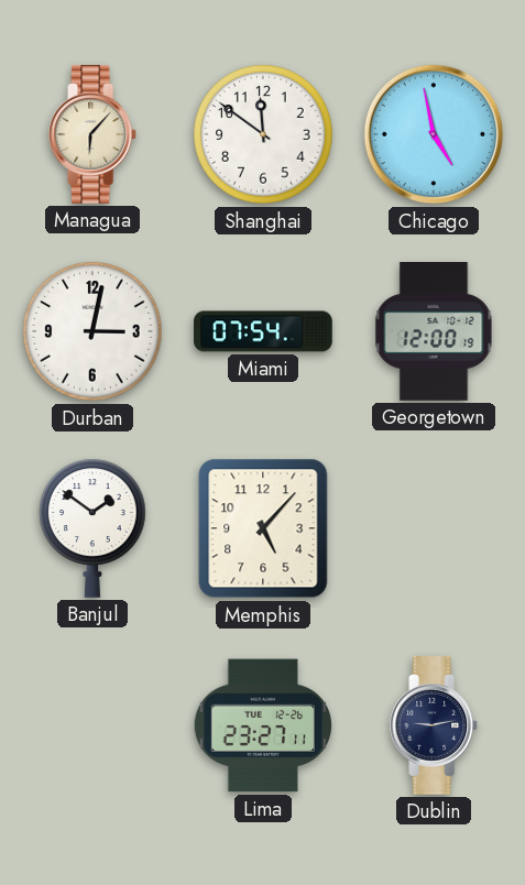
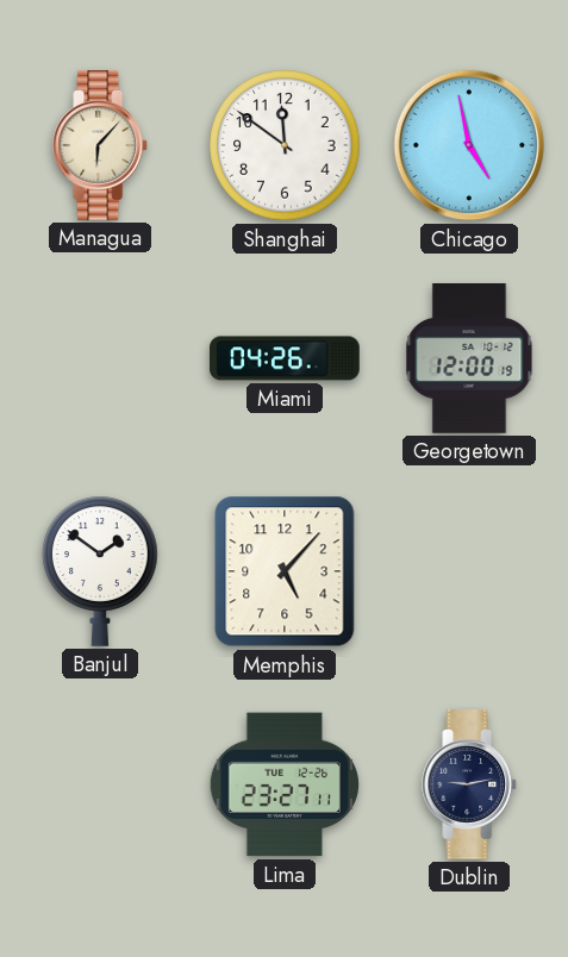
Durban: 3:02 -> none (92, 331)
Miami: 07:54 -> 04:26 (285, 358)
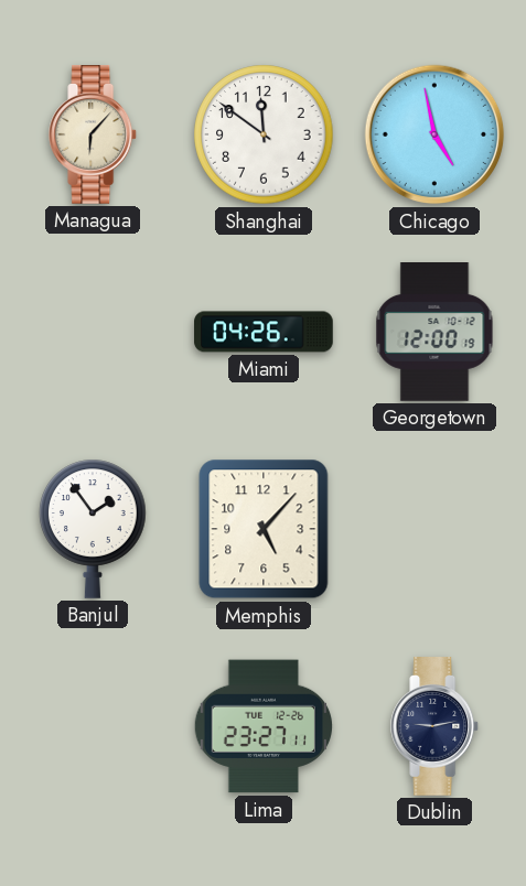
Banjul: 1:51 -> 1:54 (93, 529)
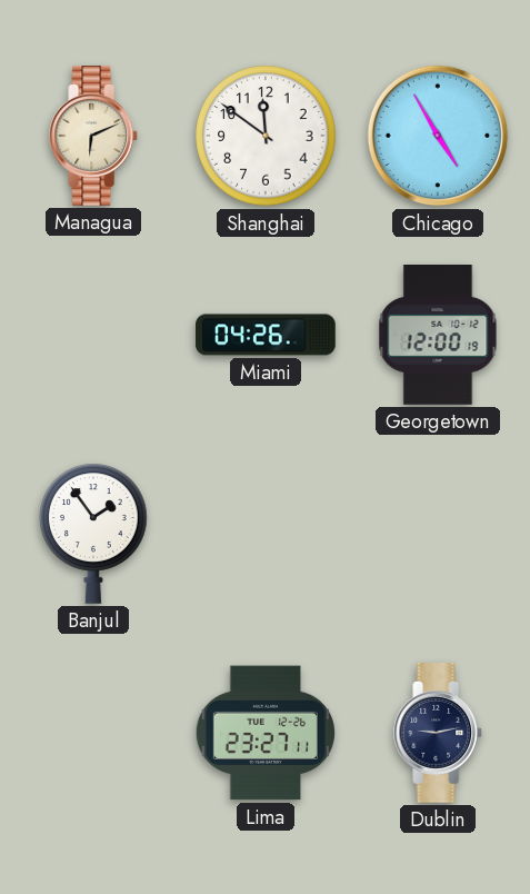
Managua: 6:07 -> 6:11 (94, 137)
Chicago: 4:58 -> 4:55 (438, 136)
Memphis: 5:07 -> none (264, 529)
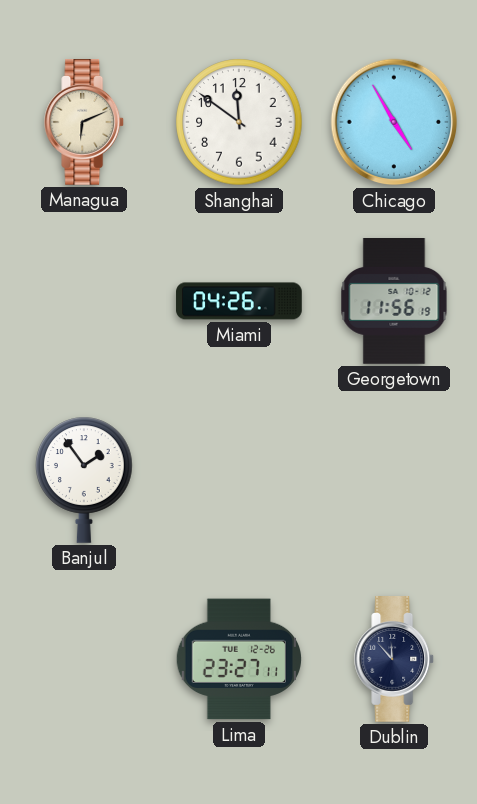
Georgetown: 12:00 -> 11:56 (394, 302)
Dublin: 9:13 -> 11:53 (395, 660)
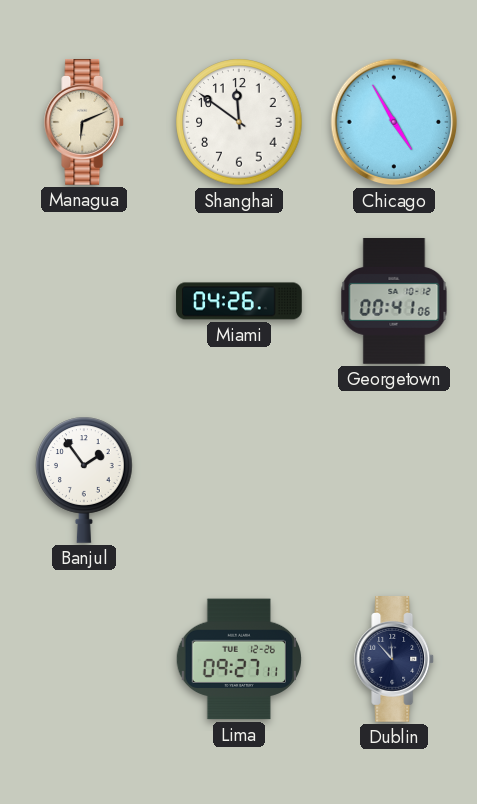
Georgetown: 11:56 -> 00:41 (394, 302)
Lima: 23:27 -> 09:27 (238, 659)
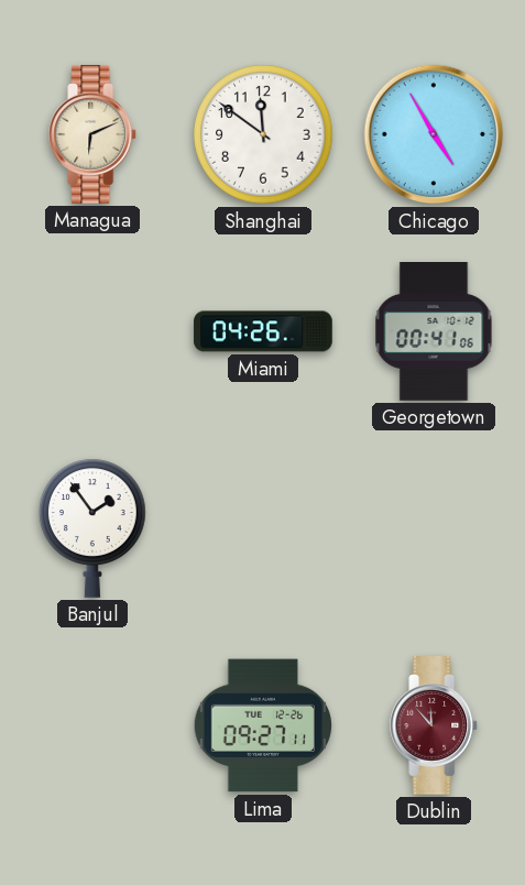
Dublin dial: navy -> burgundy (435, 726)
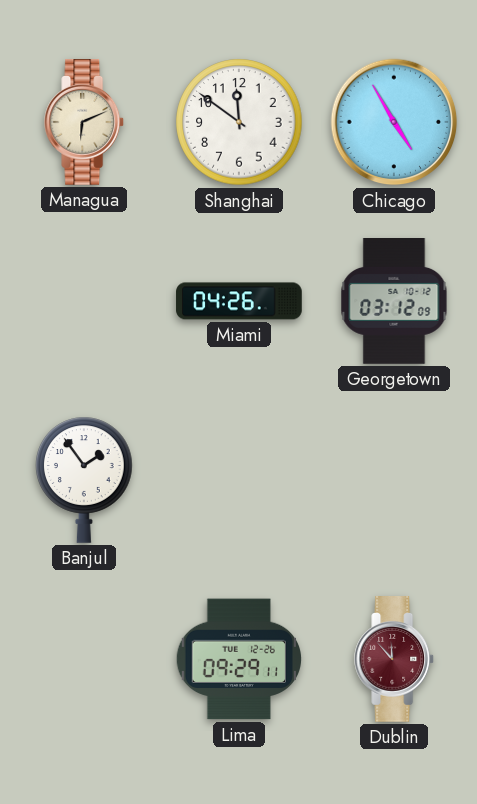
Georgetown: 00:41 -> 03:12 (394, 302)
Lima: 09:27 -> 09:29 (238, 659)
